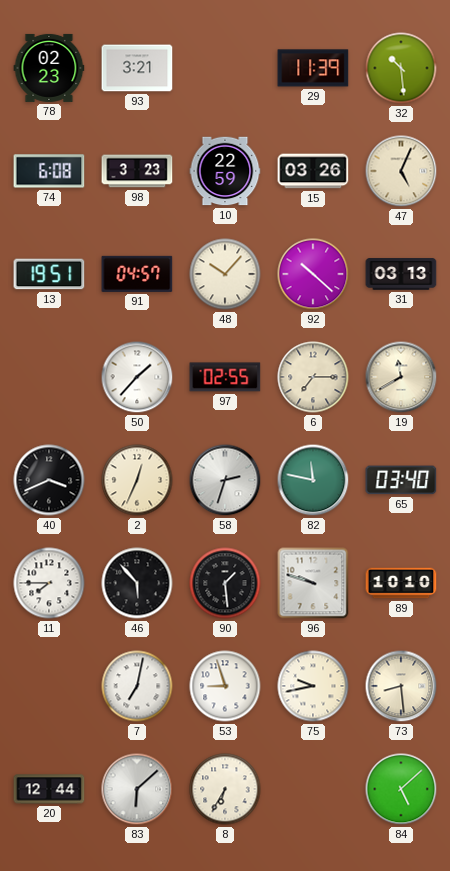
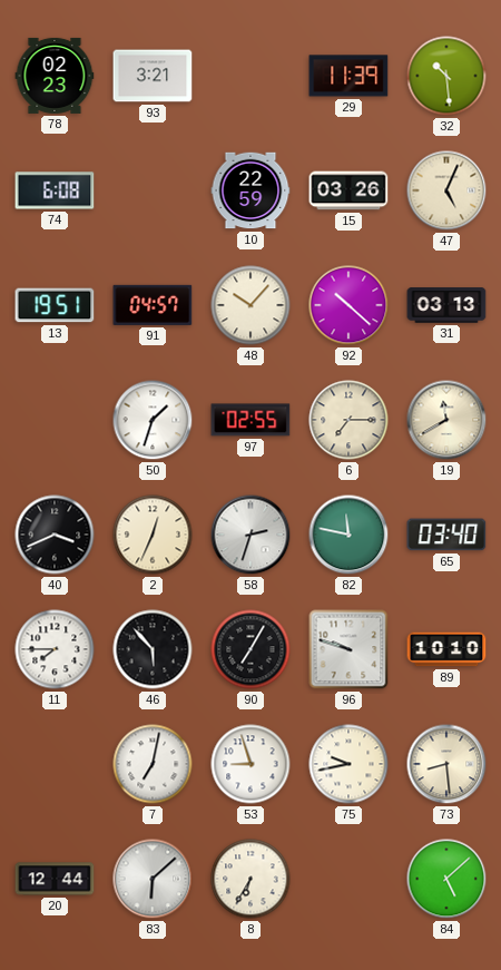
98: 3:23 -> none (137, 171)
50: 1:37 -> 1:33 (153, 420)
90: 1:29 -> 7:05 (250, 649)
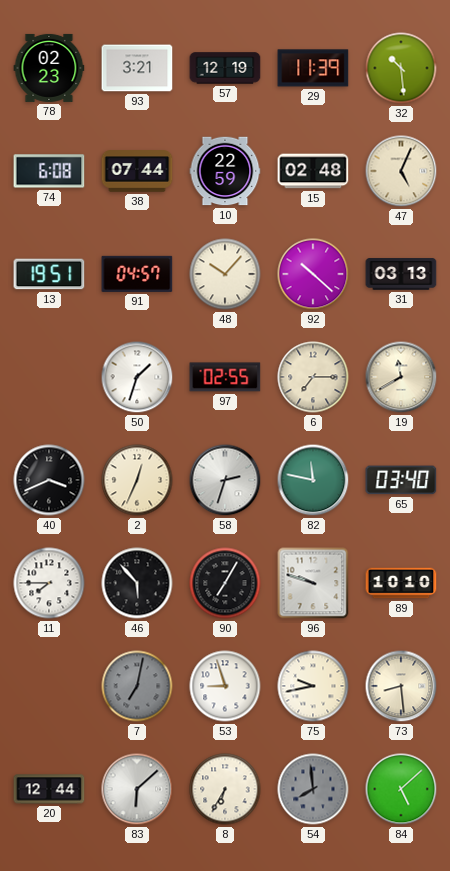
57: none -> 12:19 (225, 68)
38: none -> 07:44 (137, 171)
15: 03:26 -> 02:48 (313, 171)
7 dial: white -> grey (137, 686)
54: none -> 7:59 (313, 789)
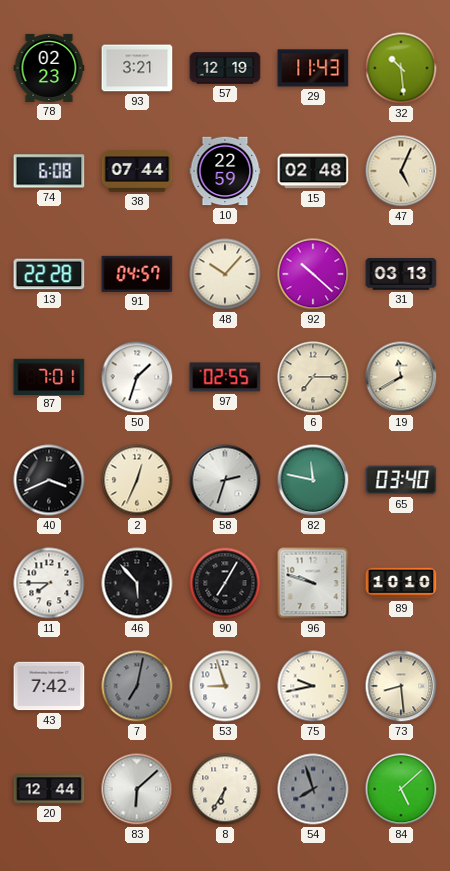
29: 11:39 -> 11:43 (313, 68)
13: 19:51 -> 22:28 (49, 274)
87: none -> 7:01 (49, 376)
43: none -> 7:42 (49, 686)
54: 7:59 -> 7:57 (313, 789)
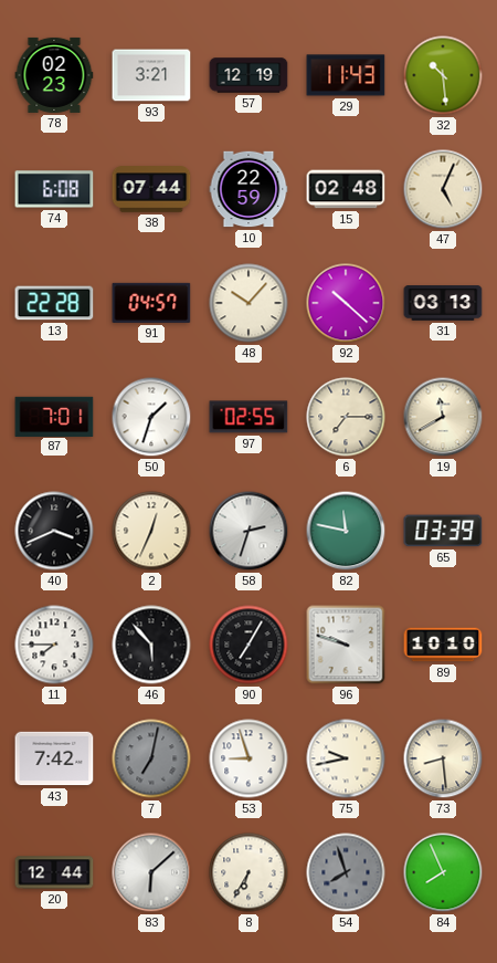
65: 03:40 -> 03:39 (443, 531)
84: 5:08 -> 7:56 (443, 872)
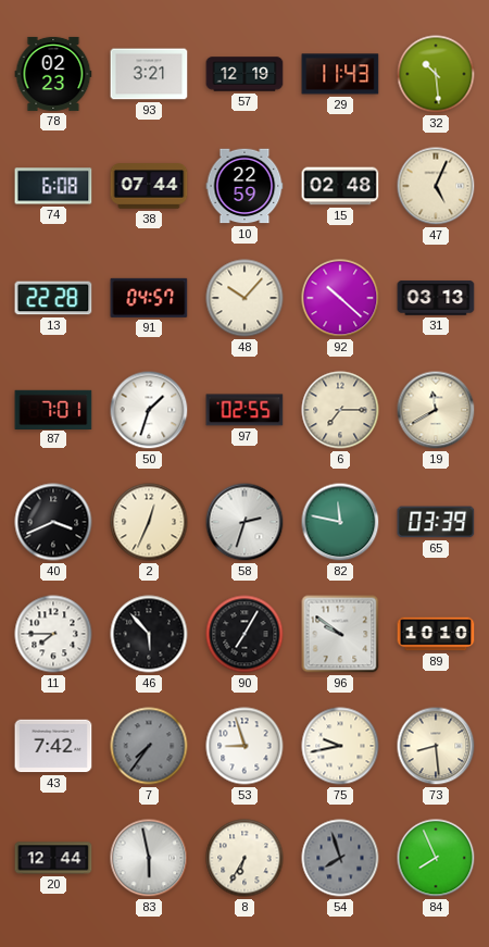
96: 9:48 -> 9:51 (340, 634)
7: 7:02 -> 7:36 (149, 746)
83: 6:08 -> 5:58 (149, 858)
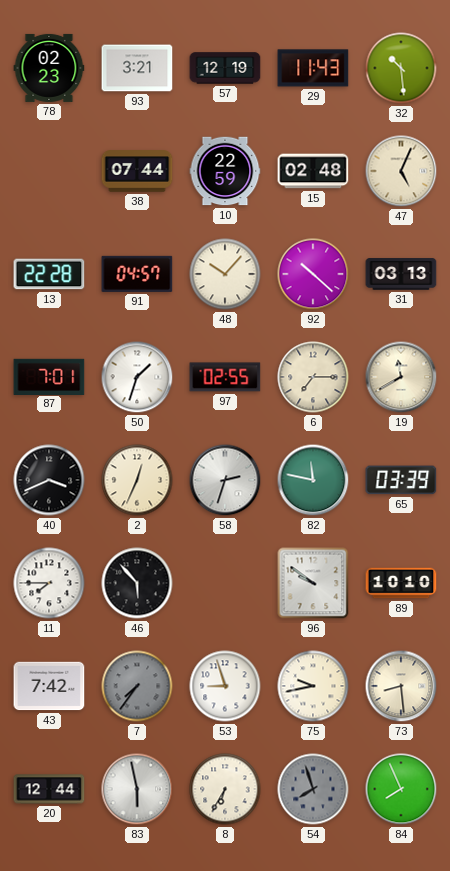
74: 6:08 -> none (53, 186)
90: 7:05 -> none (244, 634)
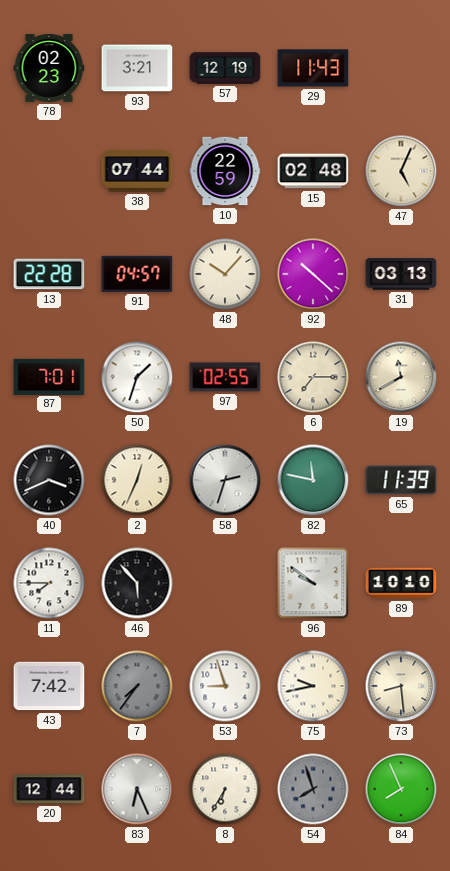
32: 10:29 -> none (401, 68)
65: 03:39 -> 11:39 (401, 480)
83: 5:58 -> 6:26 (137, 789)
